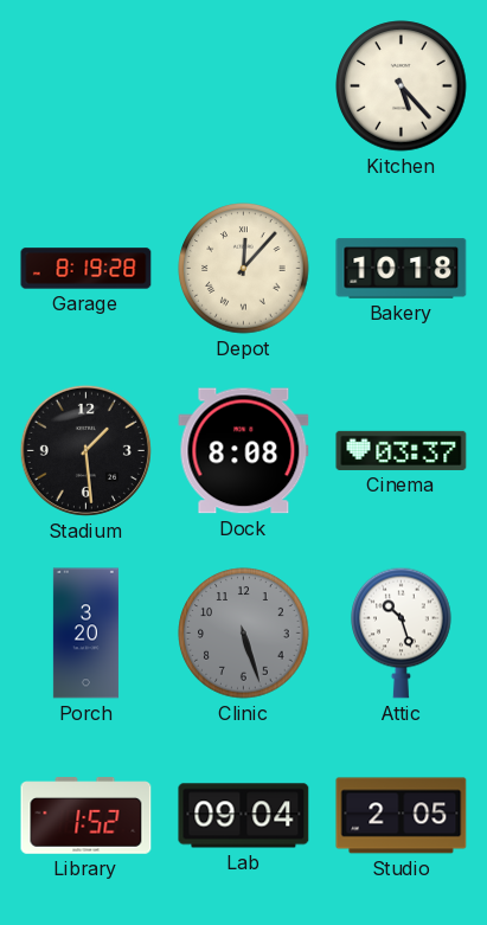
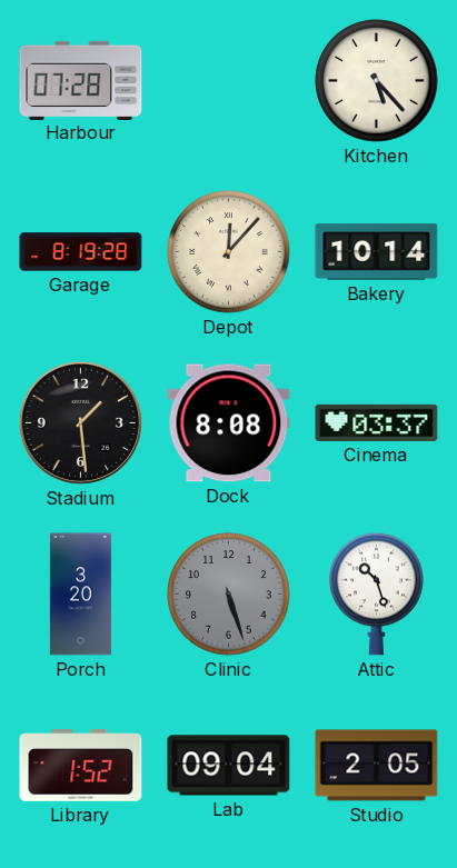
Harbour: none -> 07:28 (81, 80)
Bakery: 10:18 -> 10:14 (377, 252)
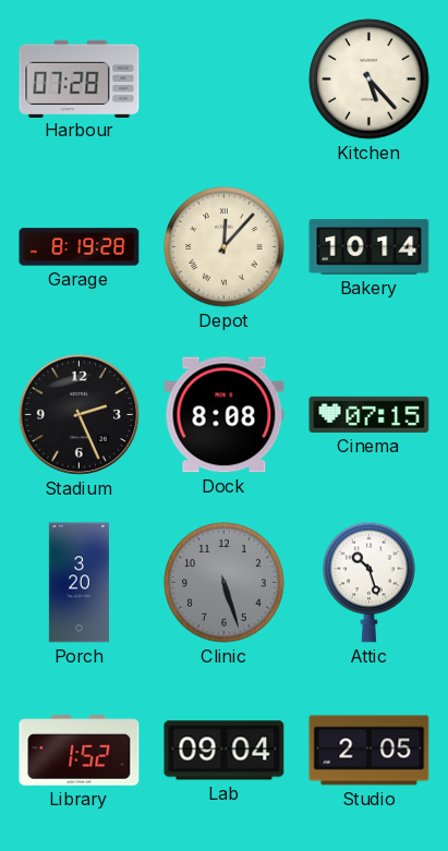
Stadium: 1:29 -> 2:26 (78, 414)
Cinema: 03:37 -> 07:15 (370, 414)
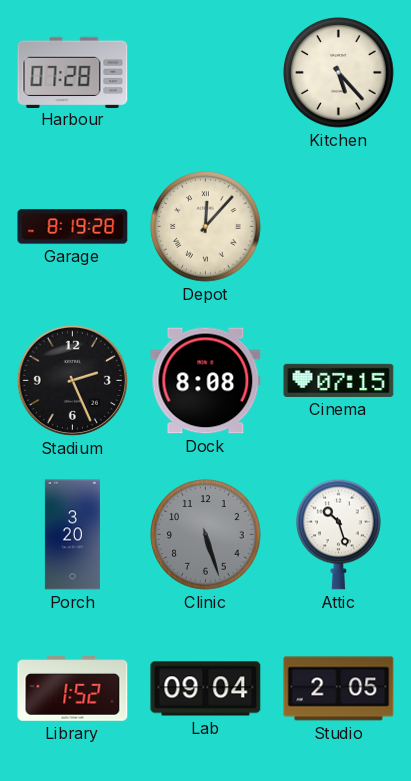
Bakery: 10:14 -> none (370, 247)
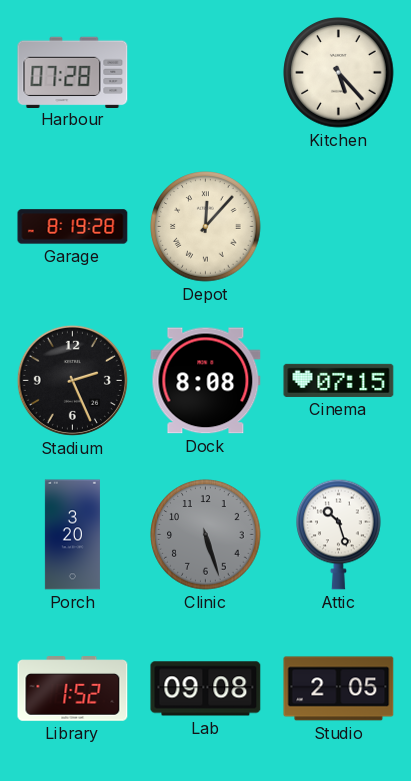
Lab: 09:04 -> 09:08 (206, 689)
